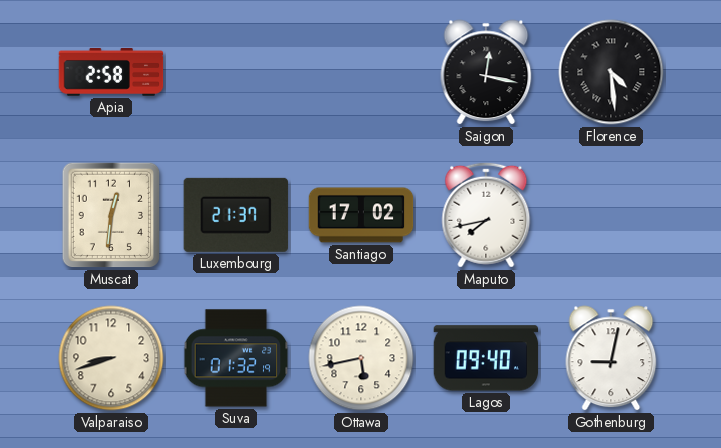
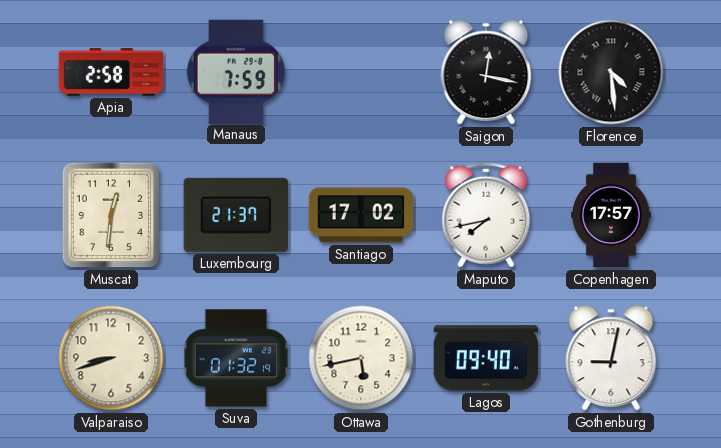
Manaus: none -> 7:59 (236, 71)
Copenhagen: none -> 17:57 (611, 215)
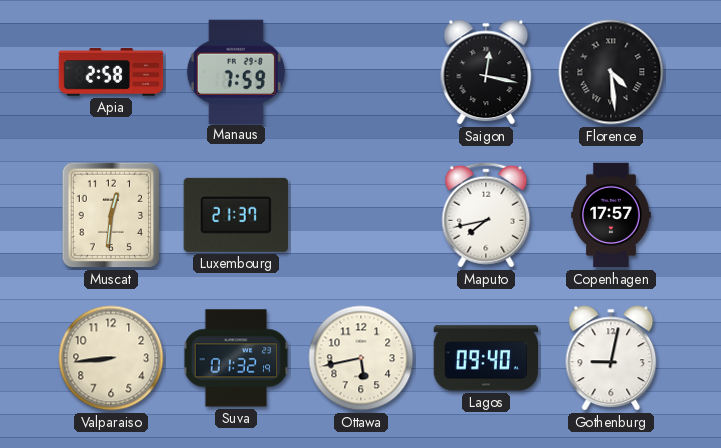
Santiago: 17:02 -> none (361, 215)
Valparaiso: 8:42 -> 8:44 (111, 358)
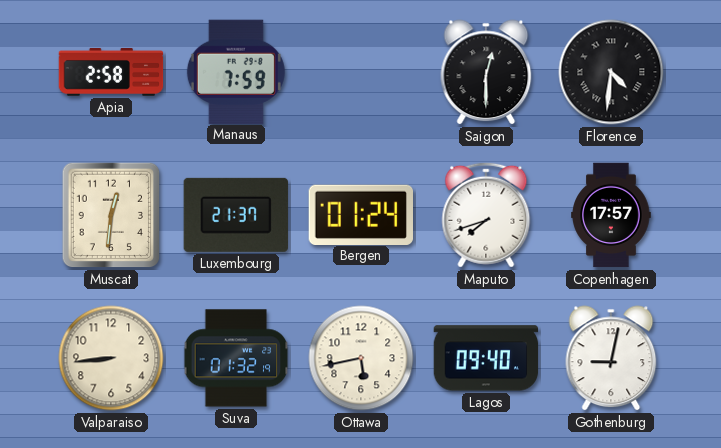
Saigon: 12:17 -> 12:30 (486, 72)
Florence: 4:29 -> 4:31 (611, 72)
Bergen: none -> 01:24 (360, 214)
Maputo: 7:43 -> 7:42 (486, 215)
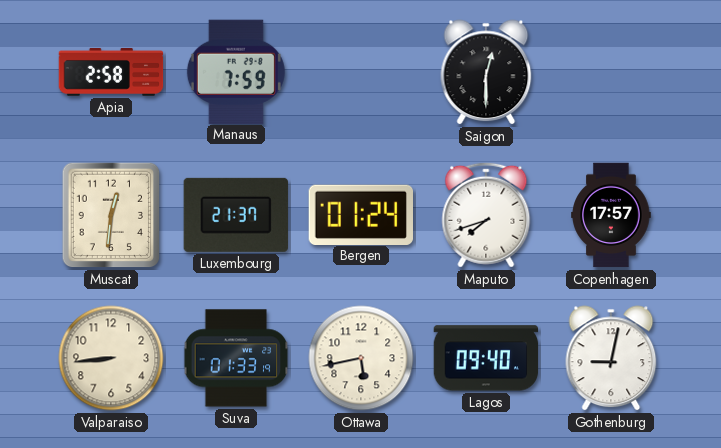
Florence: 4:31 -> none (611, 72)
Suva: 01:32 -> 01:33 (236, 358)
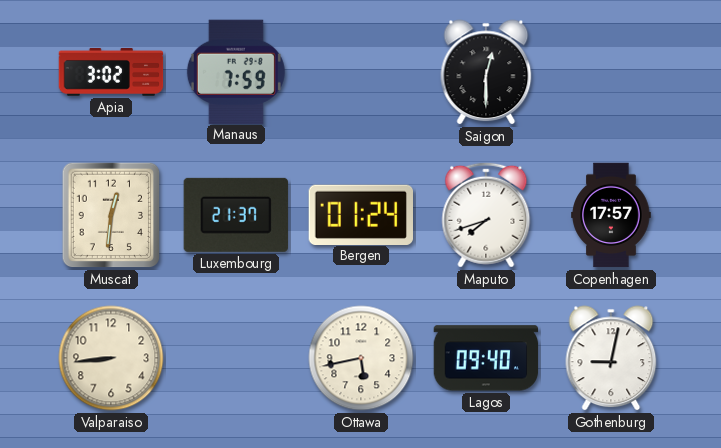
Apia: 2:58 -> 3:02 (111, 73)
Suva: 01:33 -> none (236, 358)
